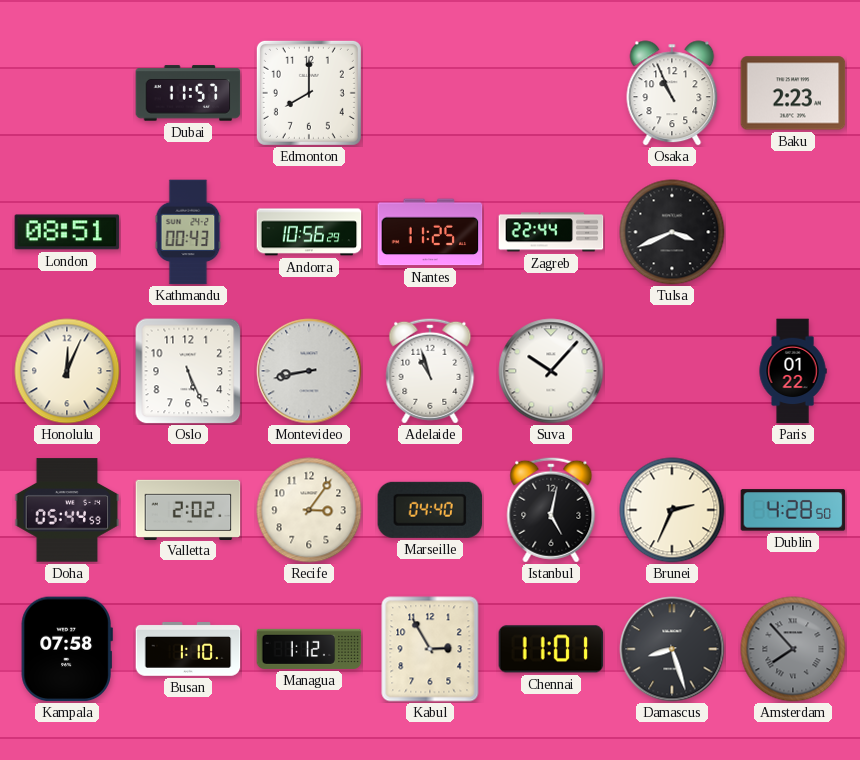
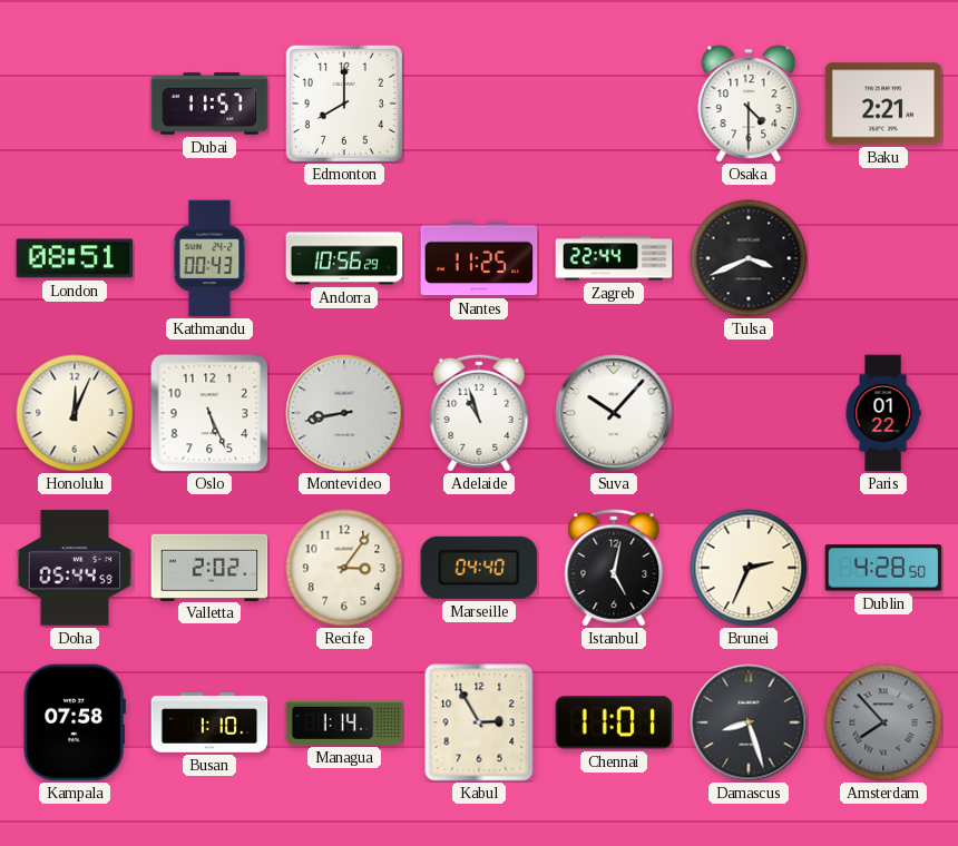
Osaka: 10:56 -> 4:30 (749, 104)
Baku: 2:23 -> 2:21 (883, 104)
Managua: 1:12 -> 1:14 (344, 722)
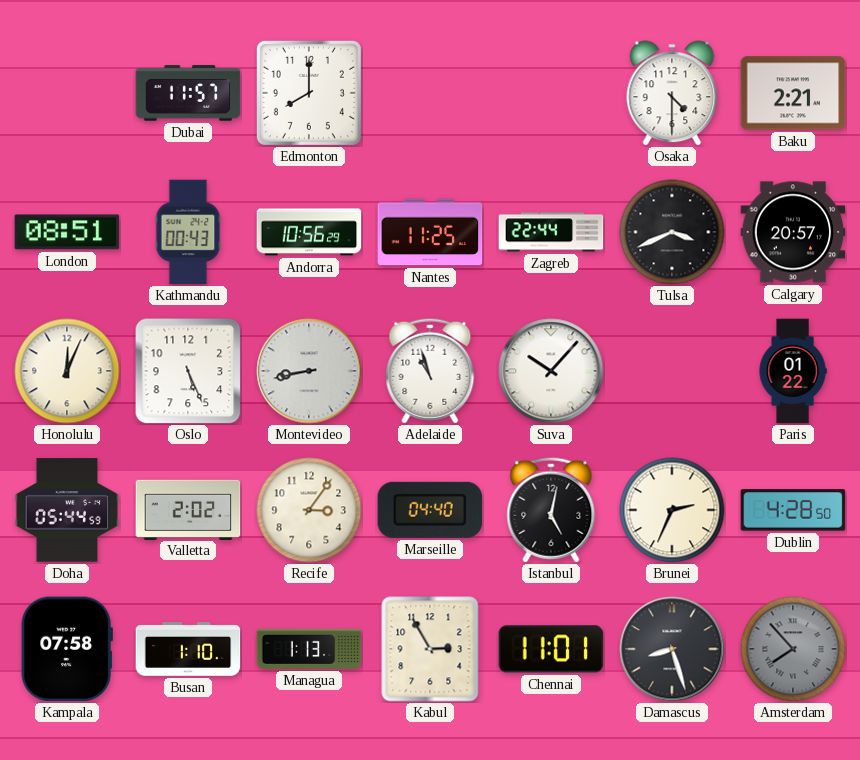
Calgary: none -> 20:57 (793, 232)
Managua: 1:14 -> 1:13 (309, 649)
